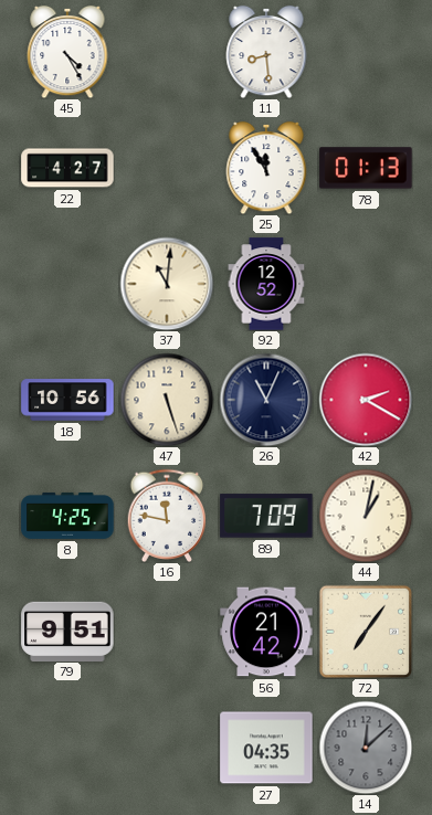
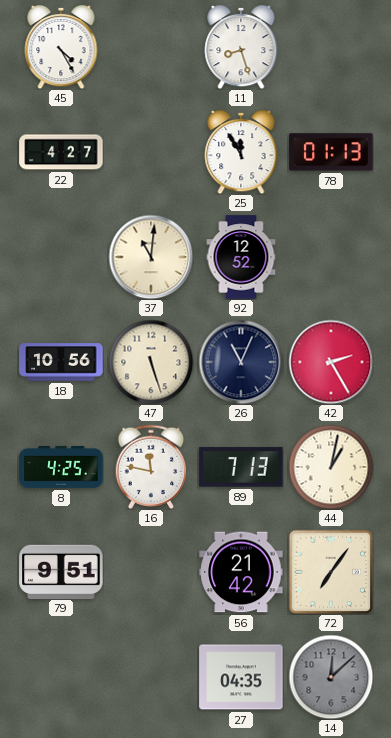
11: 8:29 -> 8:27 (241, 47)
42: 2:20 -> 2:25 (331, 362)
89: 7:09 -> 7:13 (241, 467)
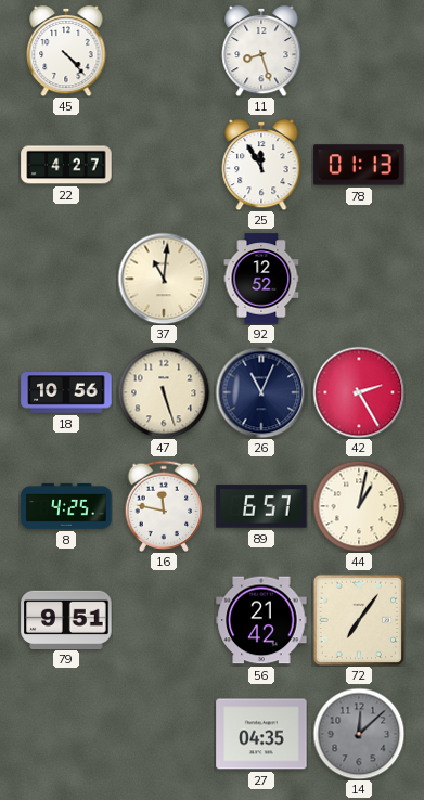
45: 4:25 -> 4:23 (66, 51)
89: 7:13 -> 6:57 (261, 506)
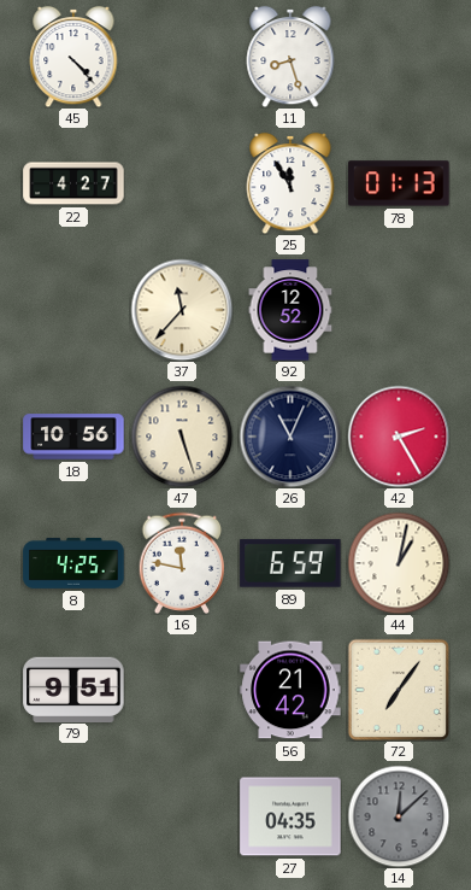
37: 11:01 -> 11:37 (182, 310)
89: 6:57 -> 6:59 (290, 563)
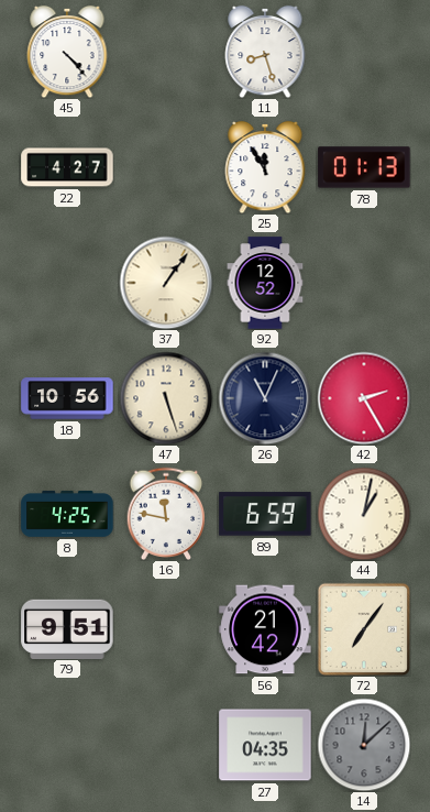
37: 11:37 -> 1:06 (166, 283)
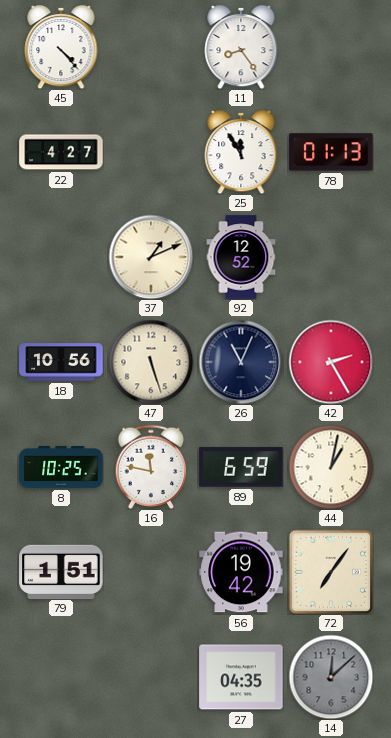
11: 8:27 -> 8:24 (241, 47)
37: 1:06 -> 1:11 (151, 257)
8: 4:25 -> 10:25 (61, 467)
79: 9:51 -> 1:51 (61, 571)
56: 21:42 -> 19:42 (241, 572)
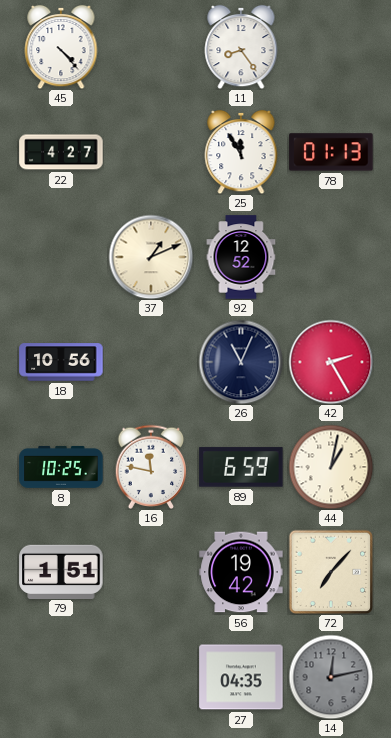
47: 5:27 -> none (151, 362)
72: 7:06 -> 7:07 (331, 572)
14: 12:08 -> 12:13 (331, 677)
